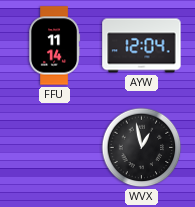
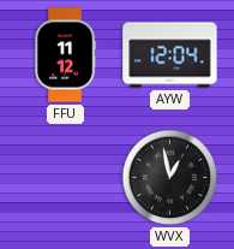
FFU: 11:14 -> 11:12 (66, 55)
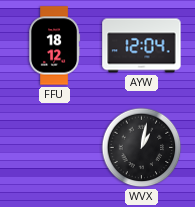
FFU: 11:12 -> 18:12 (55, 46)
WVX: 12:58 -> 1:02 (142, 148)
